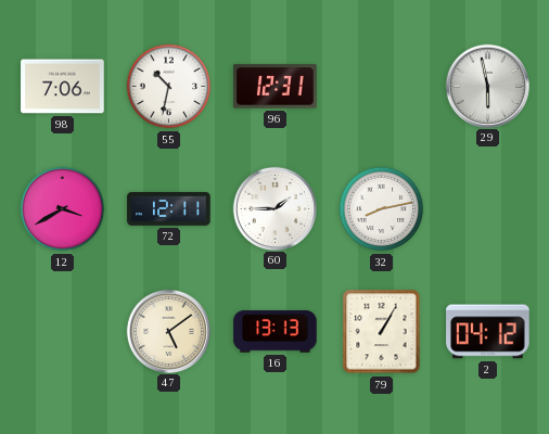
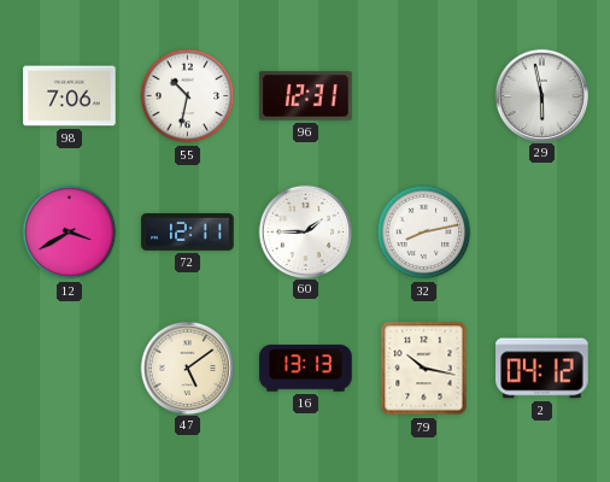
79: 1:05 -> 10:17 (424, 369)
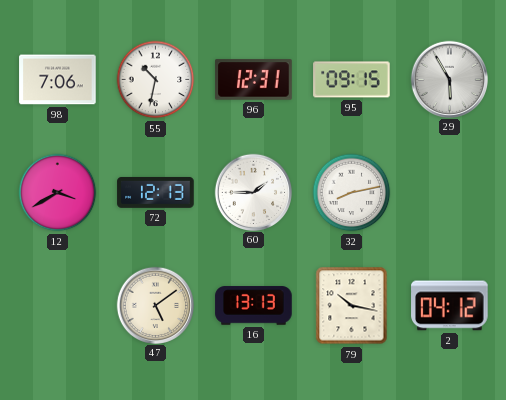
95: none -> 09:15 (352, 80)
29: 5:58 -> 5:55 (449, 79)
72: 12:11 -> 12:13 (156, 192)
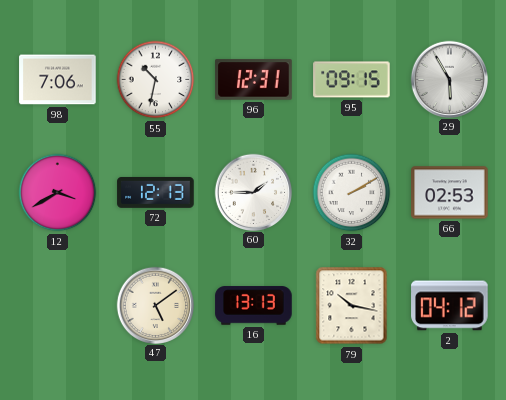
32: 8:13 -> 2:10 (352, 193)
66: none -> 02:53 (450, 193)
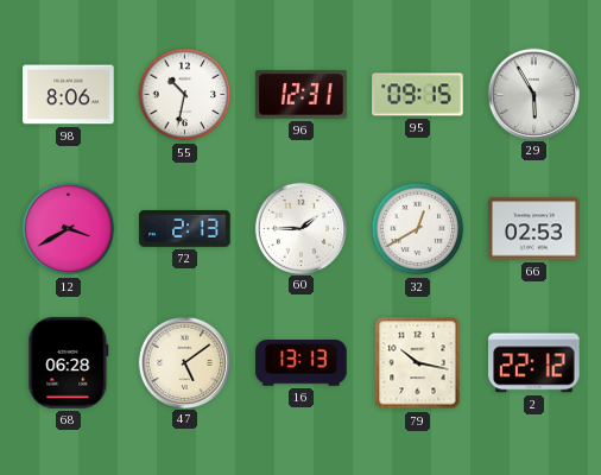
98: 7:06 -> 8:06 (69, 95)
72: 12:13 -> 2:13 (185, 228)
32: 2:10 -> 12:40 (418, 229)
68: none -> 06:28 (69, 363)
2: 04:12 -> 22:12 (534, 363)
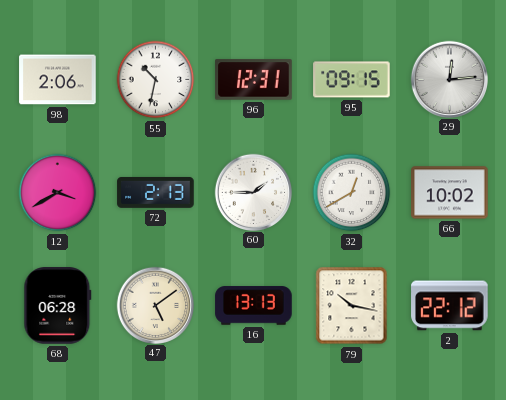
98: 8:06 -> 2:06 (58, 80)
29: 5:55 -> 12:14 (449, 79)
66: 02:53 -> 10:02 (450, 193)
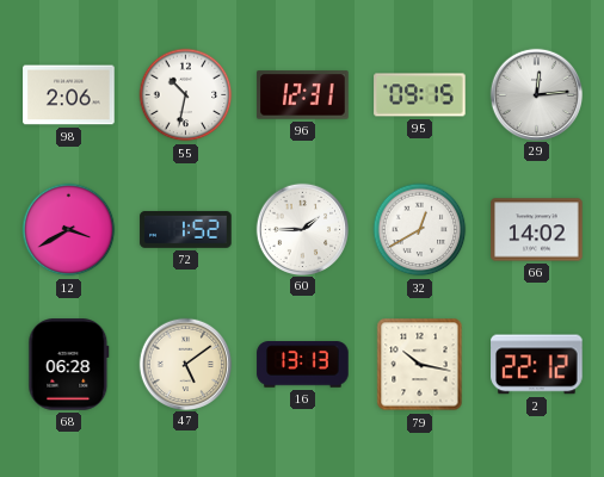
72: 2:13 -> 1:52 (186, 229)
66: 10:02 -> 14:02 (537, 230)
